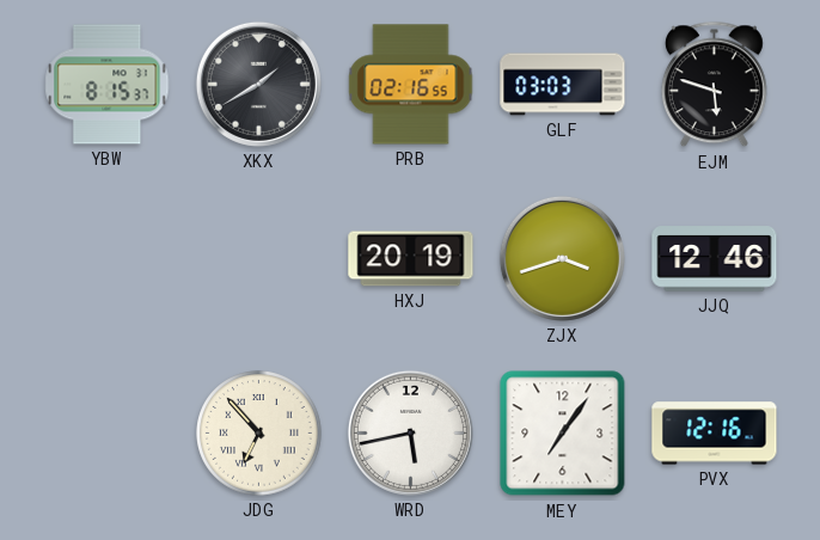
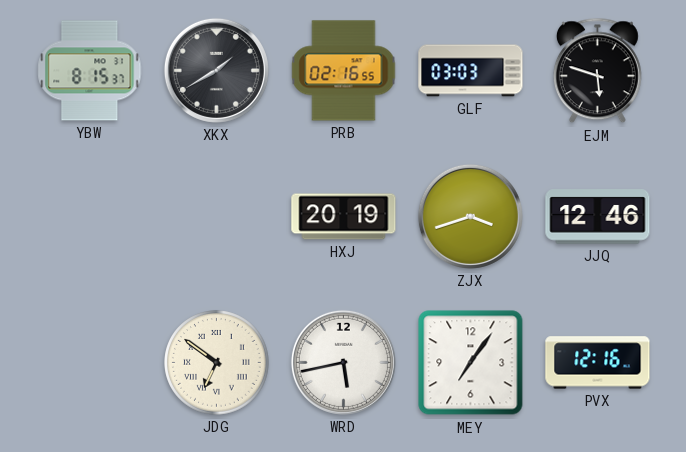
JDG: 6:53 -> 6:51 (217, 363)
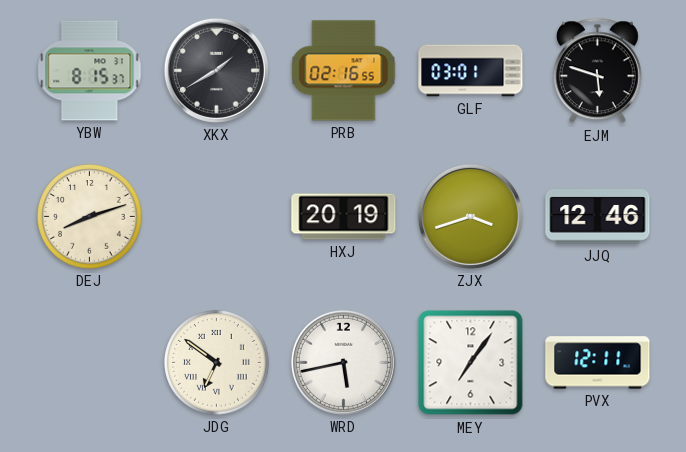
GLF: 03:03 -> 03:01 (471, 71)
DEJ: none -> 8:12 (90, 217)
PVX: 12:16 -> 12:11 (598, 363)
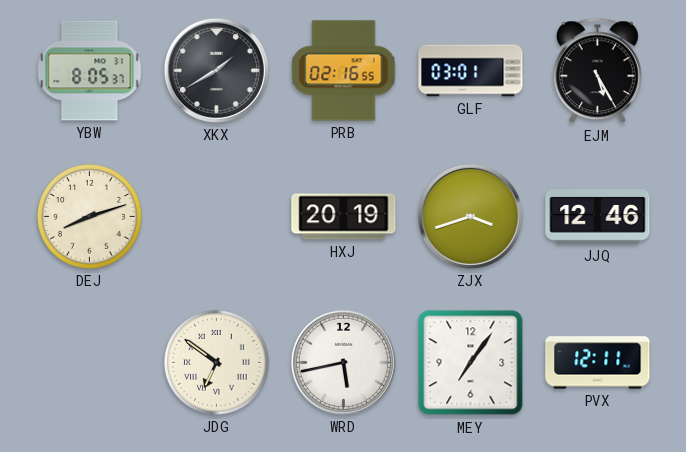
YBW: 8:15 -> 8:05 (90, 71)
EJM: 5:48 -> 5:25 (597, 71)
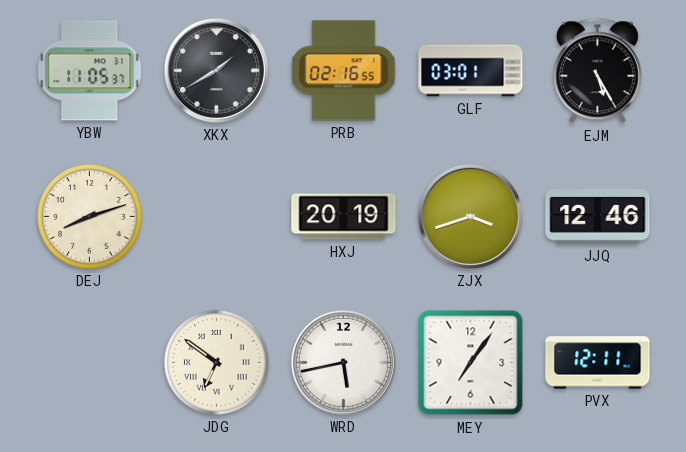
YBW: 8:05 -> 11:05 (90, 71)
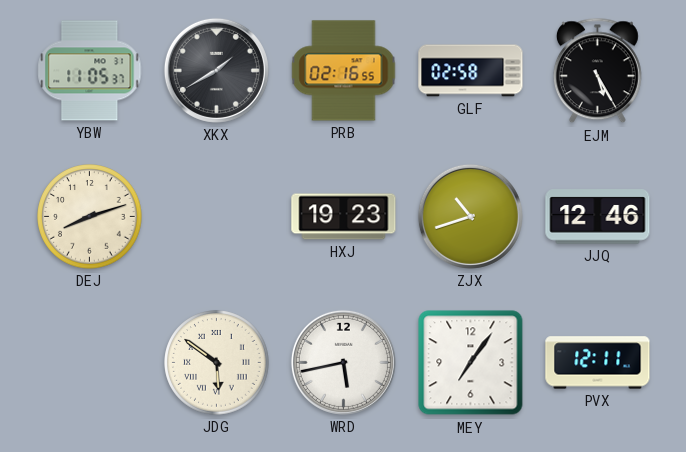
GLF: 03:01 -> 02:58 (471, 71)
HXJ: 20:19 -> 19:23 (344, 217)
ZJX: 3:42 -> 10:42 (470, 216)
JDG: 6:51 -> 5:51 (217, 363)
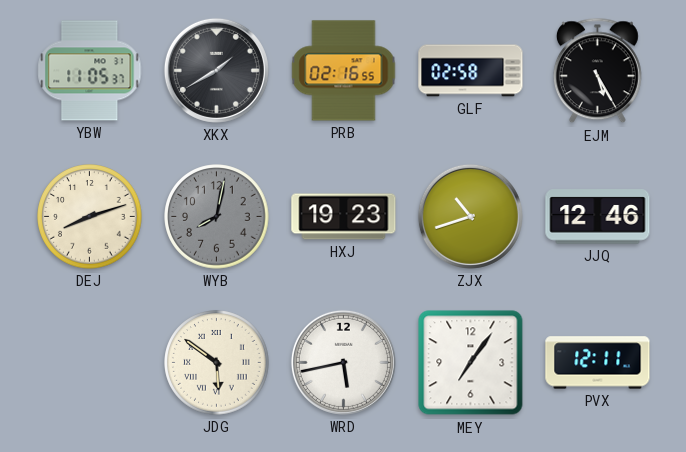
WYB: none -> 8:02 (217, 217)
